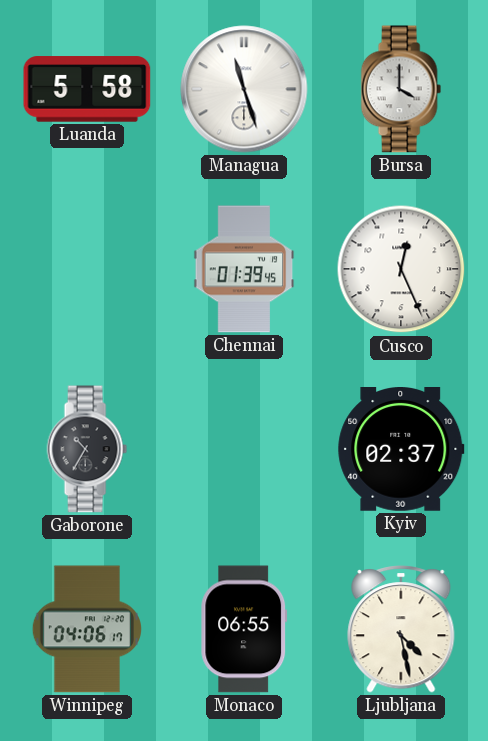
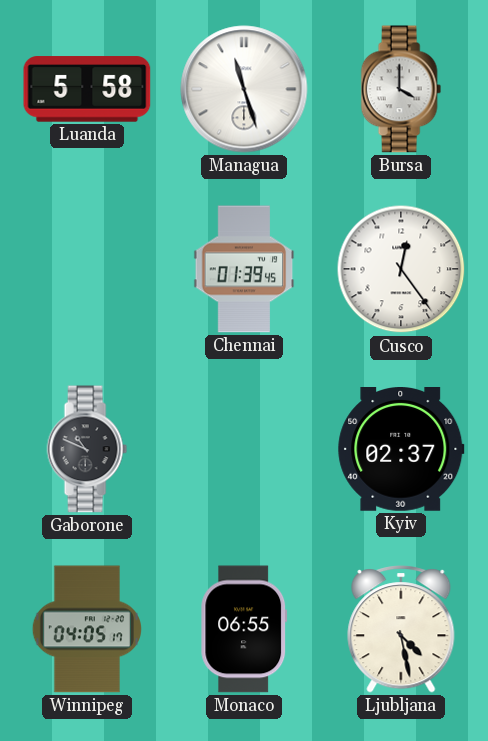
Cusco: 12:26 -> 12:24 (401, 269)
Gaborone: 10:35 -> 10:49 (87, 449)
Winnipeg: 04:06 -> 04:05 (87, 629)
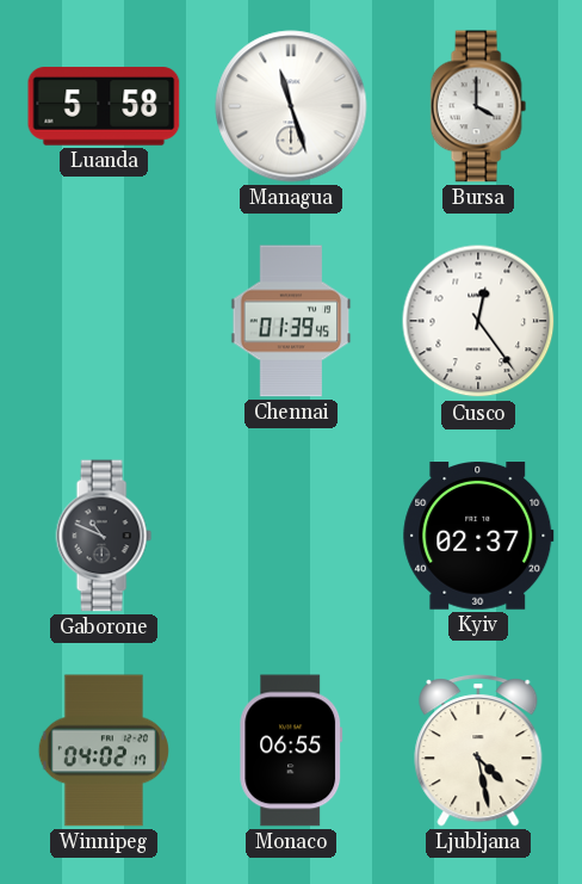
Winnipeg: 04:05 -> 04:02 (104, 750)
